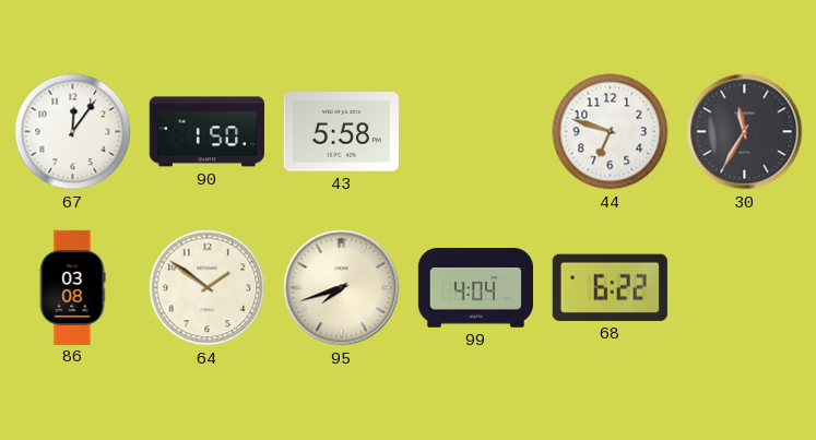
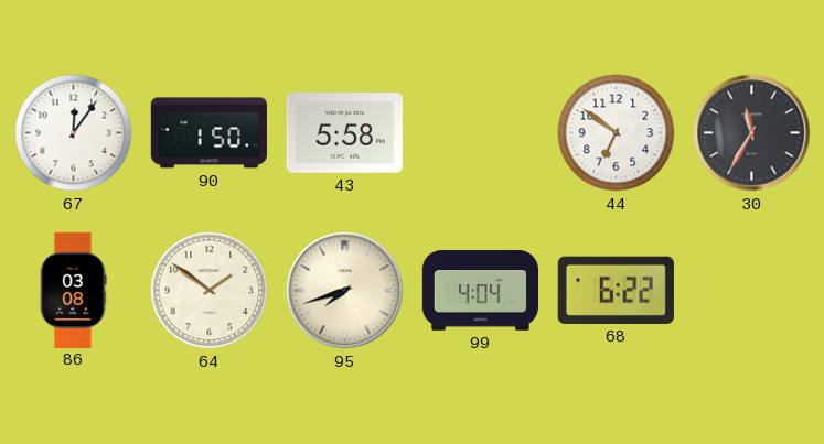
44: 6:48 -> 6:51 (617, 133)
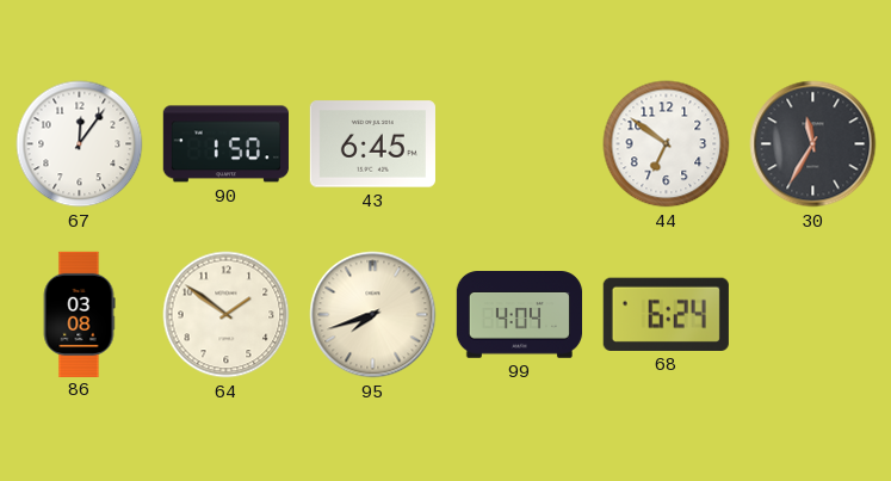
43: 5:58 -> 6:45 (372, 144)
68: 6:22 -> 6:24 (666, 314)
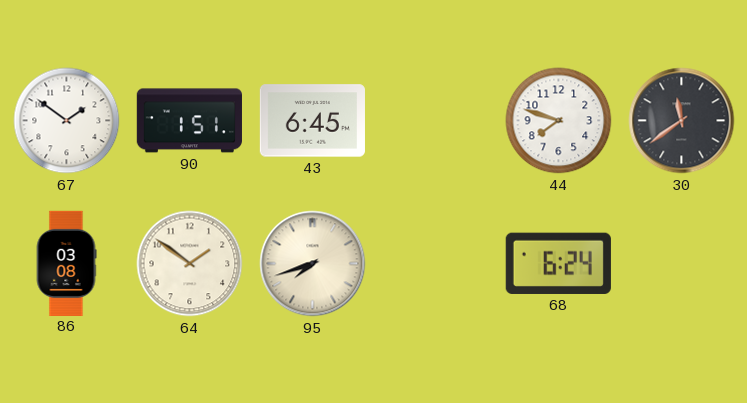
67: 12:06 -> 1:51 (67, 121)
90: 1:50 -> 1:51 (189, 121)
44: 6:51 -> 7:48 (559, 121)
30: 11:35 -> 11:39 (682, 121)
99: 4:04 -> none (519, 315)
